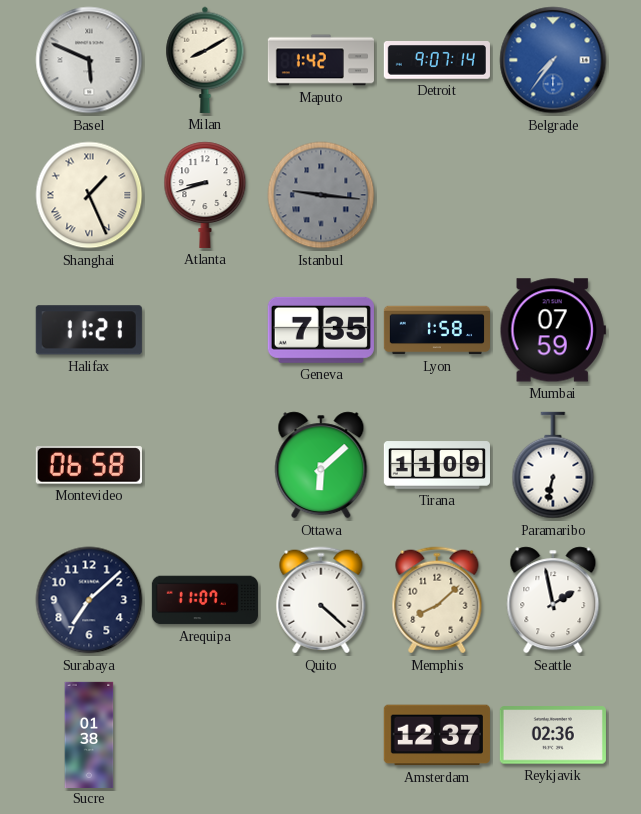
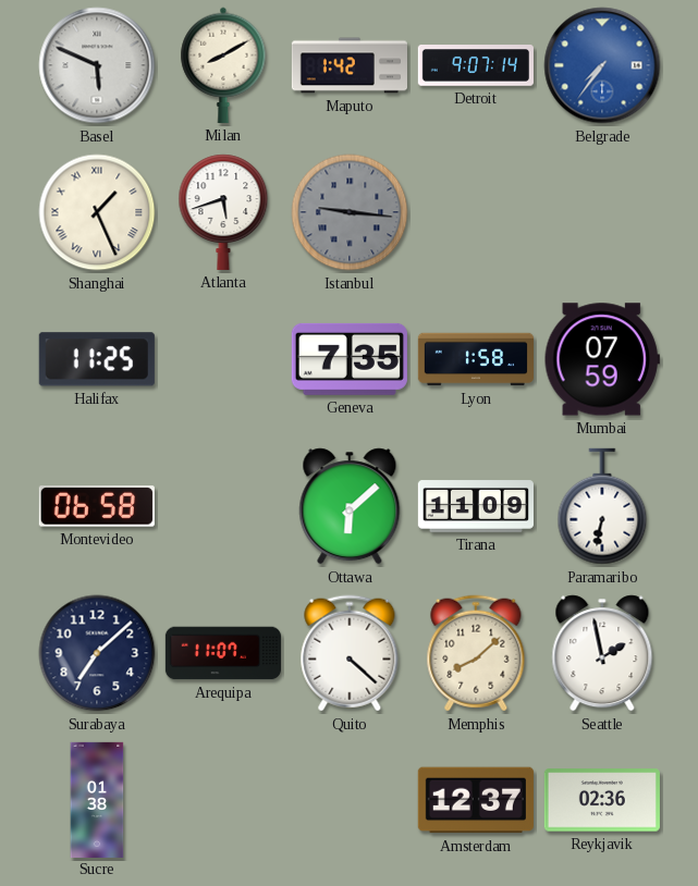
Atlanta: 8:42 -> 5:42 (223, 212)
Halifax: 11:21 -> 11:25 (97, 359)
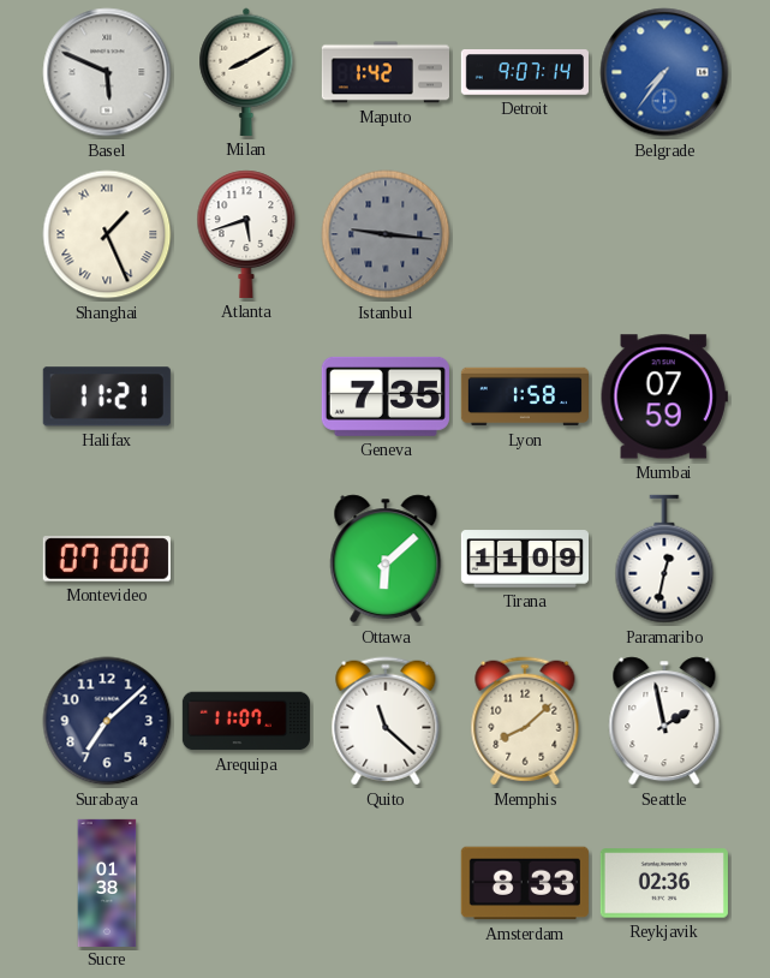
Halifax: 11:25 -> 11:21 (107, 396)
Montevideo: 06:58 -> 07:00 (107, 559)
Paramaribo: 6:32 -> 12:32 (664, 559)
Quito: 4:22 -> 11:22 (386, 721)
Amsterdam: 12:37 -> 8:33 (525, 883)
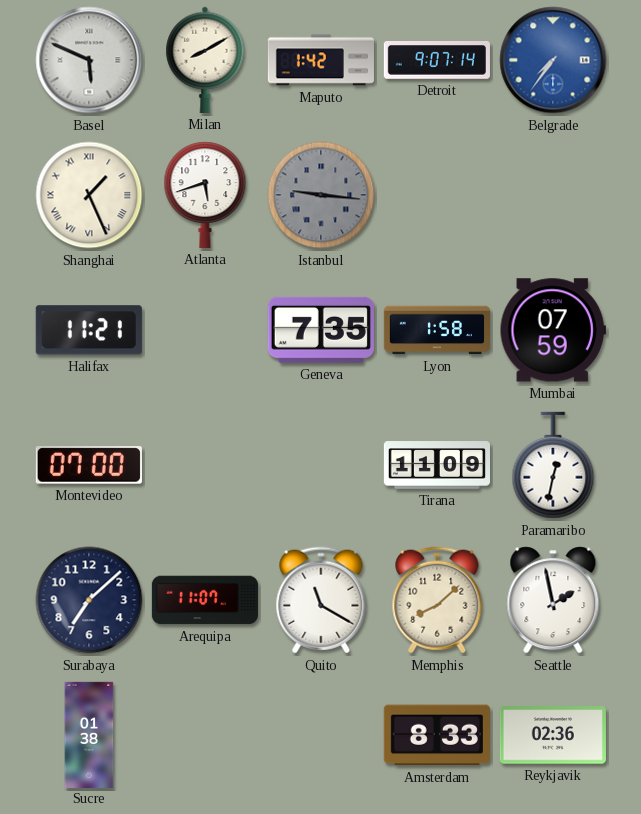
Ottawa: 6:08 -> none (386, 559)
Quito: 11:22 -> 11:20 (321, 600)
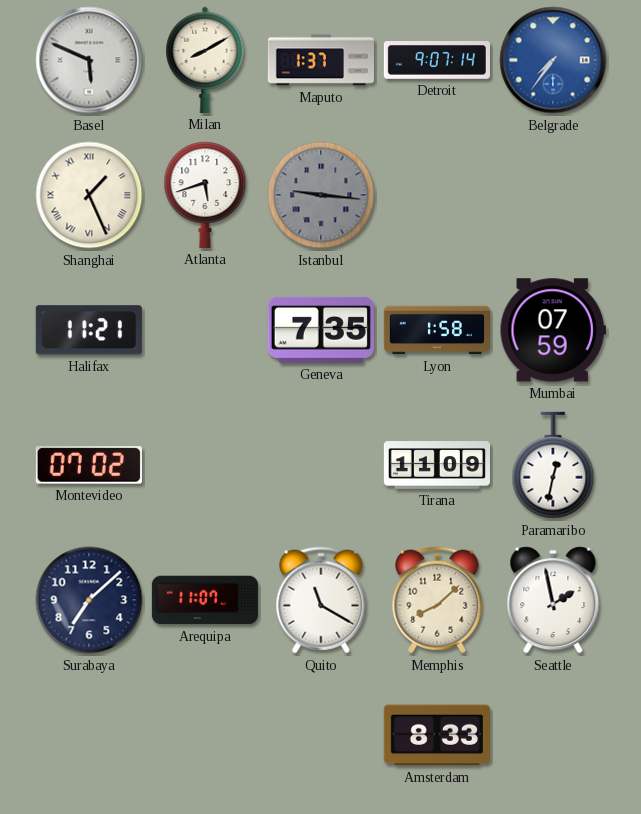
Maputo: 1:42 -> 1:37 (321, 60)
Montevideo: 07:00 -> 07:02 (89, 465)
Sucre: 01:38 -> none (89, 734)
Reykjavik: 02:36 -> none (553, 735)
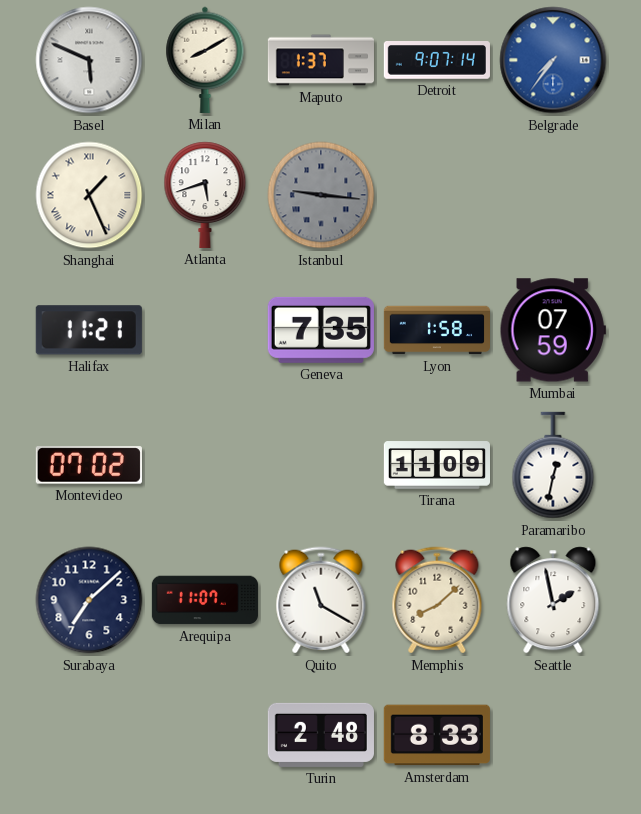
Turin: none -> 2:48 (321, 735)
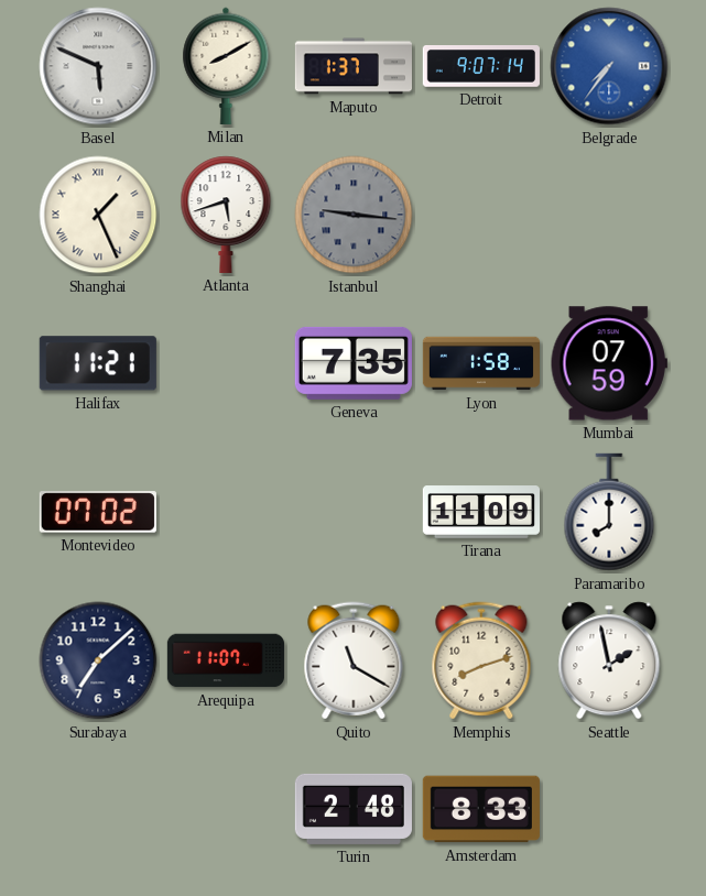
Paramaribo: 12:32 -> 8:00 (609, 512)
Memphis: 8:08 -> 8:12 (481, 660)
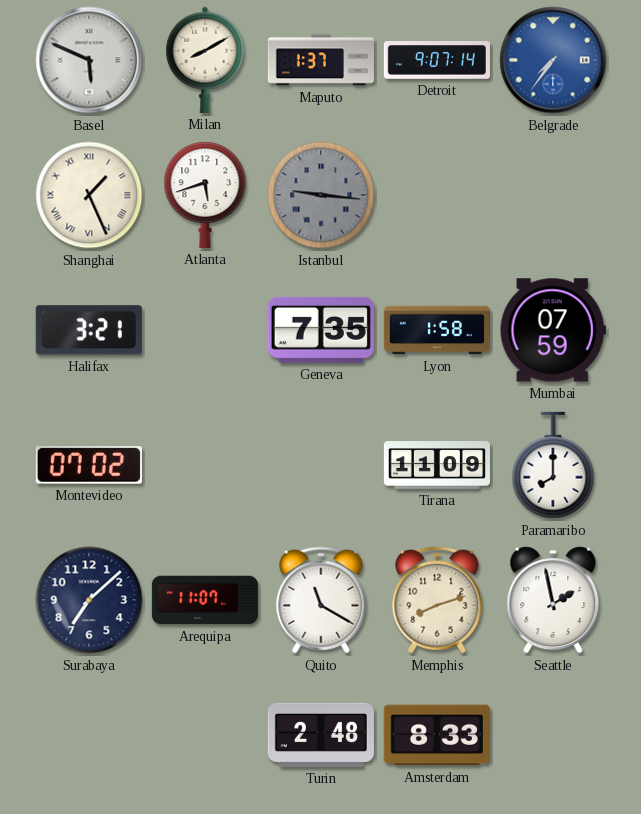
Halifax: 11:21 -> 3:21 (89, 330)
